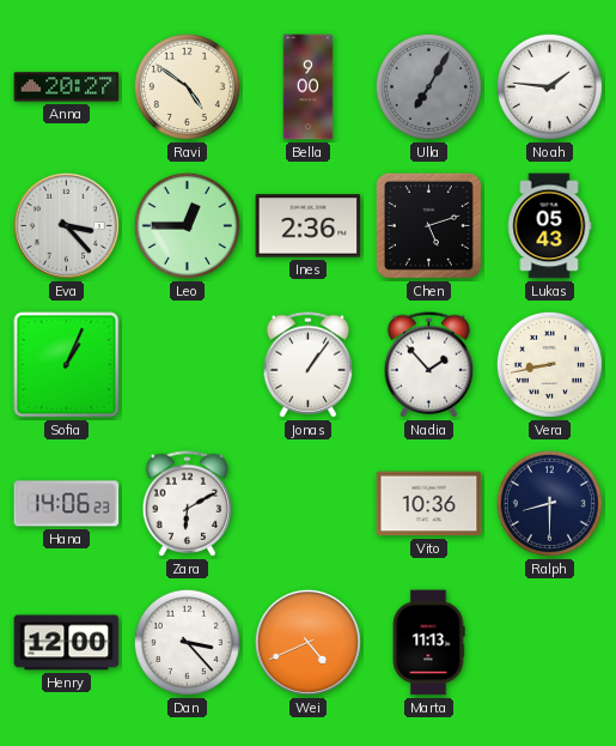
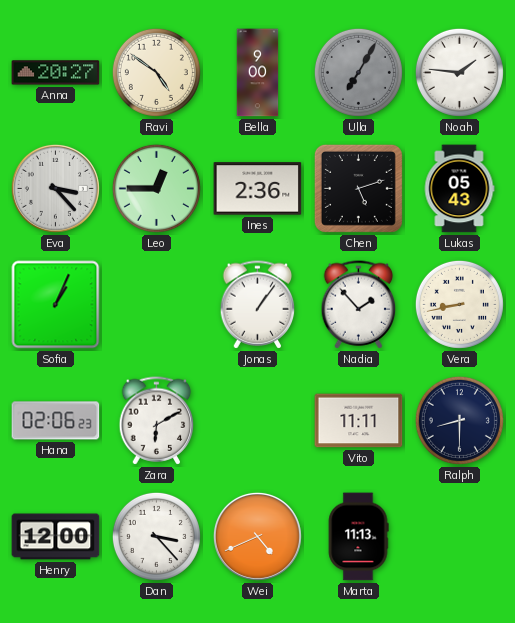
Hana: 14:06 -> 02:06 (56, 421)
Vito: 10:36 -> 11:11 (359, 421)
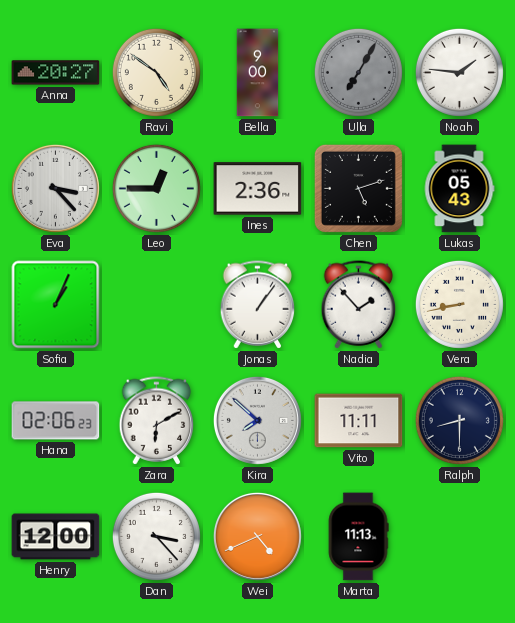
Kira: none -> 7:52 (257, 420)
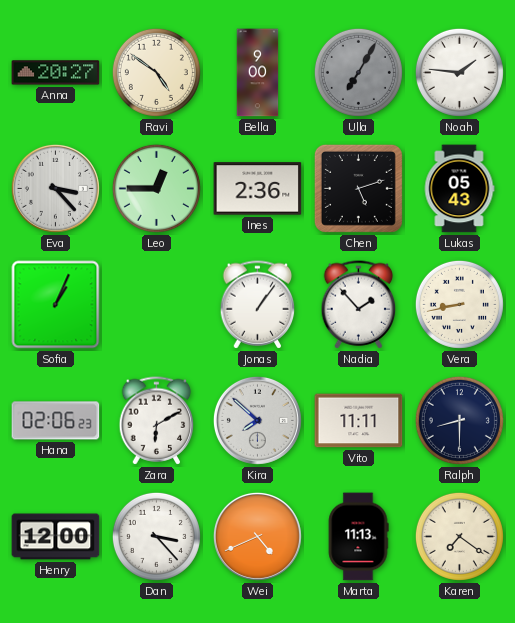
Karen: none -> 7:21 (459, 536)
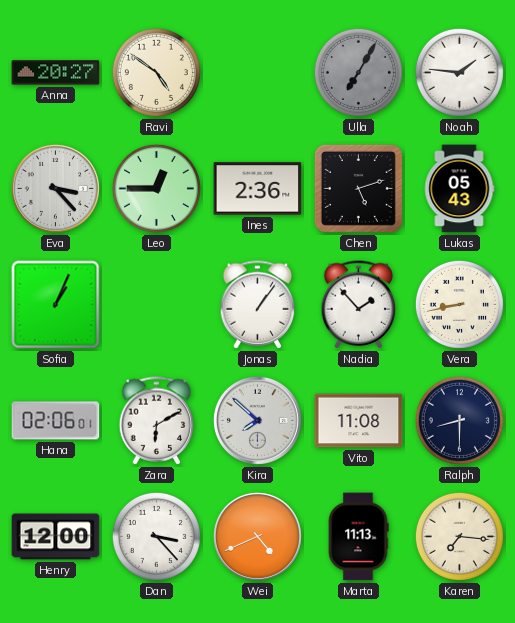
Bella: 9:00 -> none (258, 73)
Hana: 02:06:23 -> 02:06:01 (56, 421)
Vito: 11:11 -> 11:08 (359, 421)
Karen: 7:21 -> 7:16 (459, 536)
